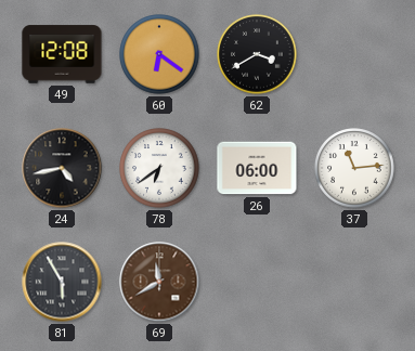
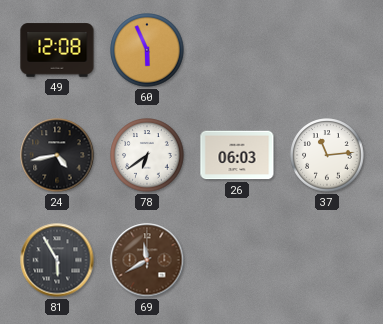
60: 6:21 -> 5:56 (147, 50)
62: 3:40 -> none (257, 54)
26: 06:00 -> 06:03 (237, 155)
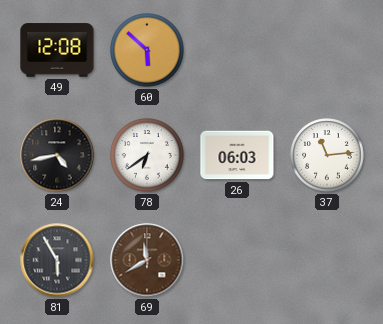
60: 5:56 -> 5:52 (147, 50)
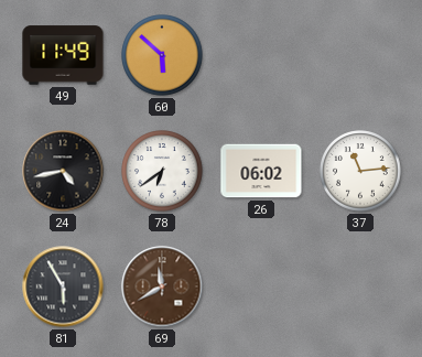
49: 12:08 -> 11:49 (63, 55)
26: 06:03 -> 06:02 (261, 171)
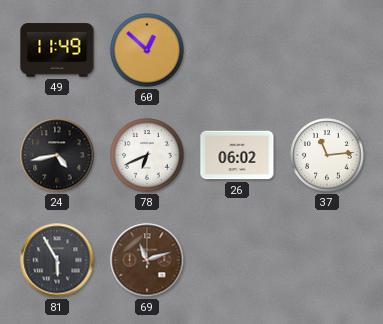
60: 5:52 -> 12:52 (147, 50)
78: 6:39 -> 6:41 (147, 155)
69: 11:40 -> 11:12 (147, 260)
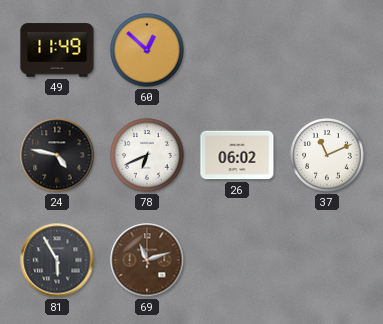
24: 4:43 -> 4:47 (57, 155)
37: 11:14 -> 11:11 (327, 155)
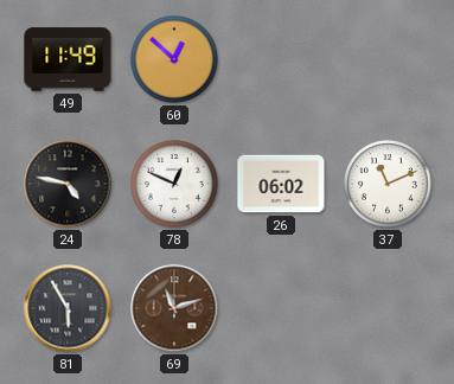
78: 6:41 -> 12:49 (174, 184)
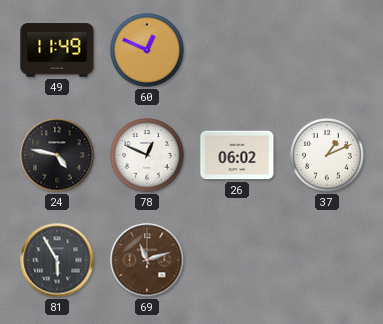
60: 12:52 -> 12:49 (147, 50)
37: 11:11 -> 1:11 (327, 155)
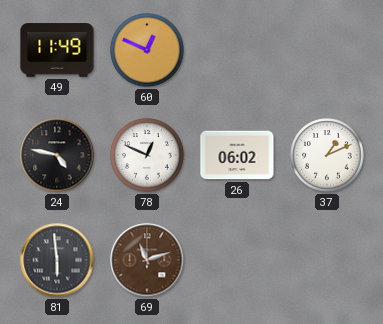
81: 5:55 -> 5:59 (57, 260)
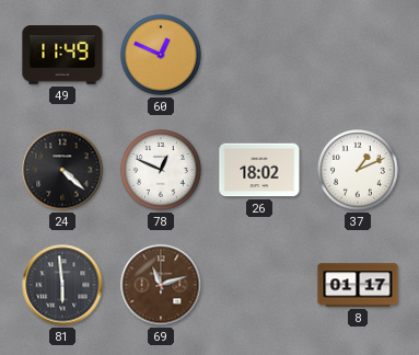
24: 4:47 -> 4:22 (62, 170)
26: 06:02 -> 18:02 (259, 170)
8: none -> 01:17 (358, 285)
